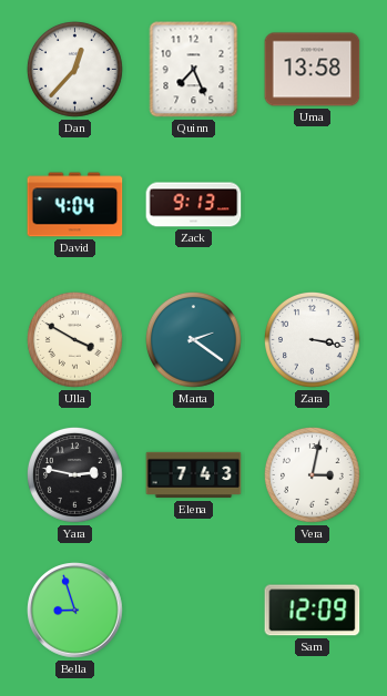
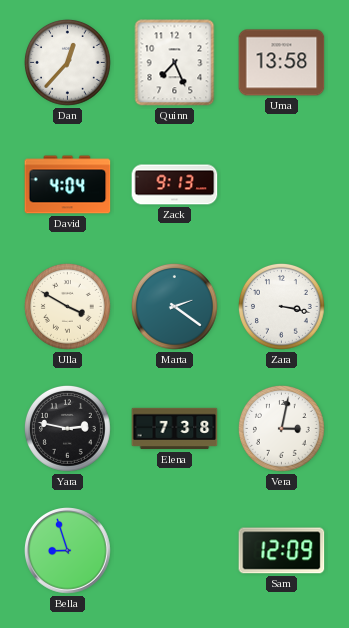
Elena: 7:43 -> 7:38 (175, 429)
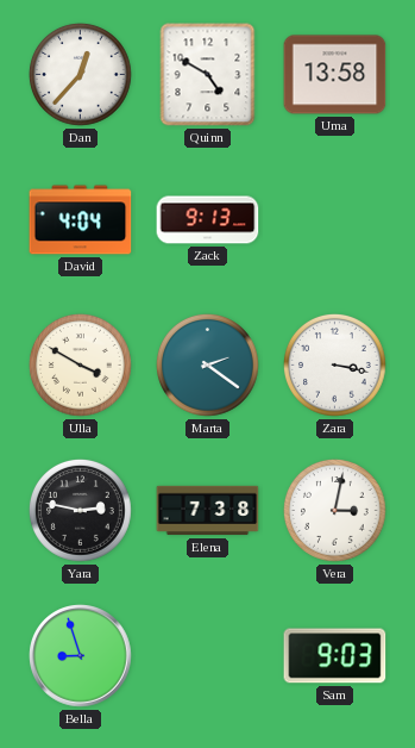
Quinn: 7:26 -> 4:50 (208, 75)
Sam: 12:09 -> 9:03 (335, 656)
